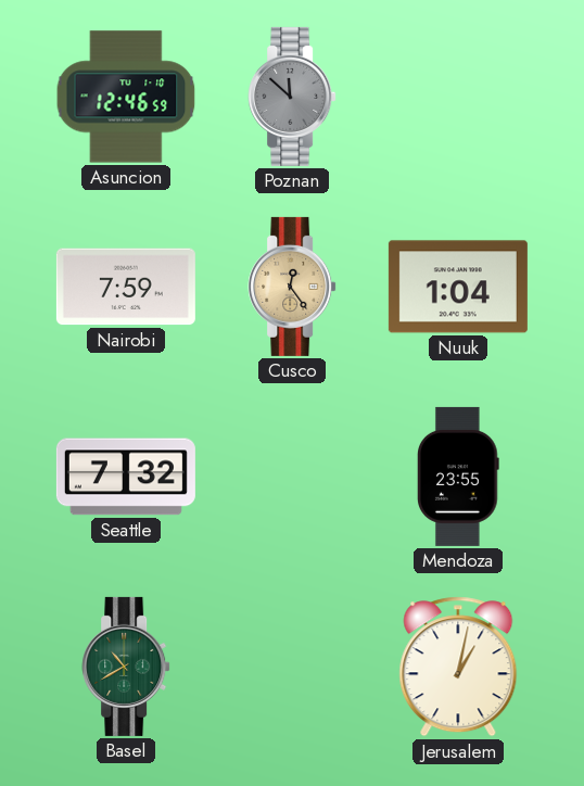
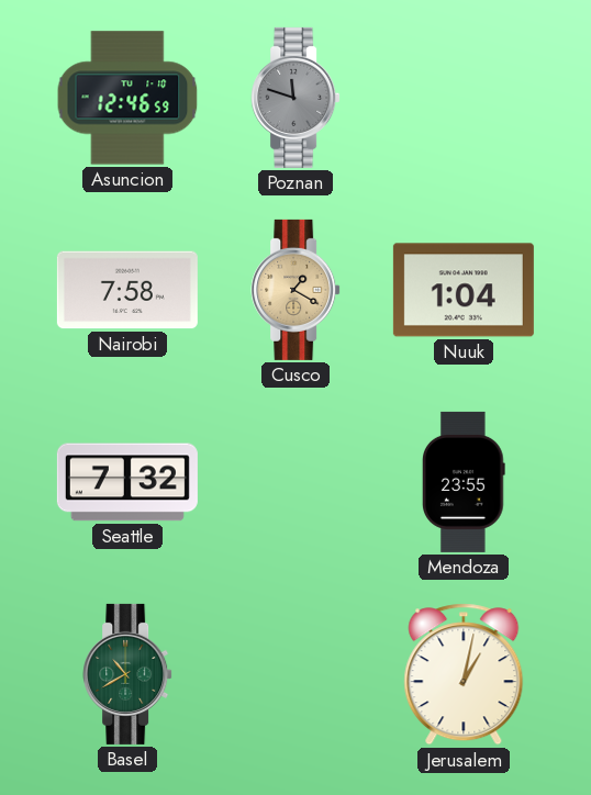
Poznan: 11:52 -> 11:48 (295, 98)
Nairobi: 7:59 -> 7:58 (127, 290)
Cusco: 12:24 -> 1:20 (295, 290)
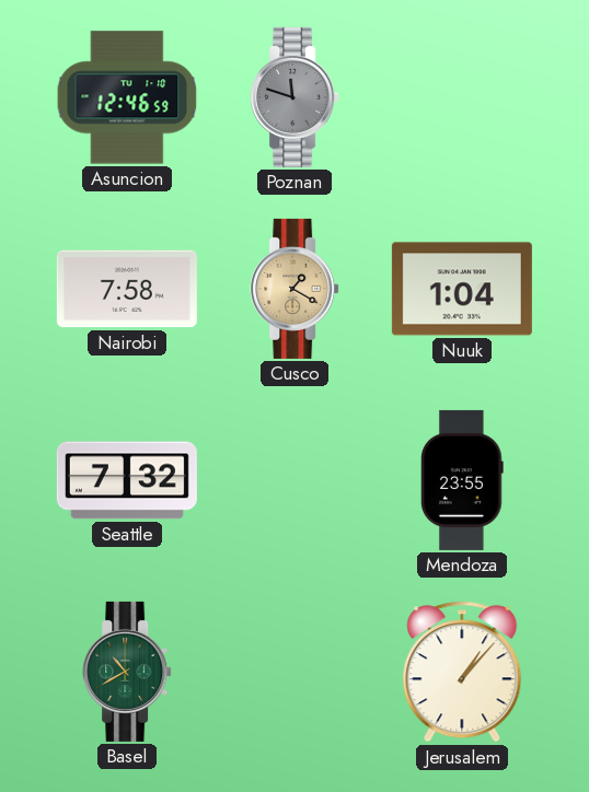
Jerusalem: 1:02 -> 1:07 (462, 672)
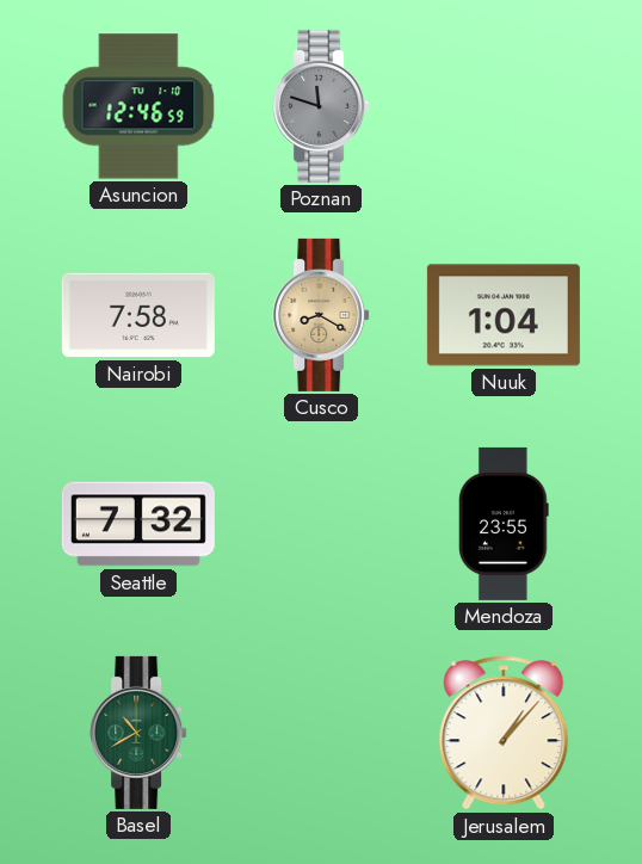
Cusco: 1:20 -> 8:20 (321, 315)
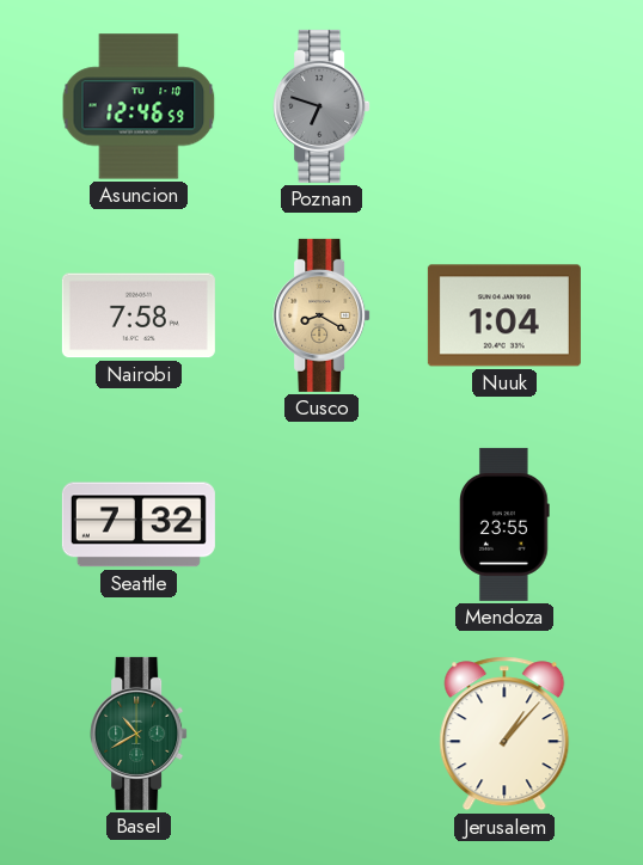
Poznan: 11:48 -> 6:48 (321, 106)
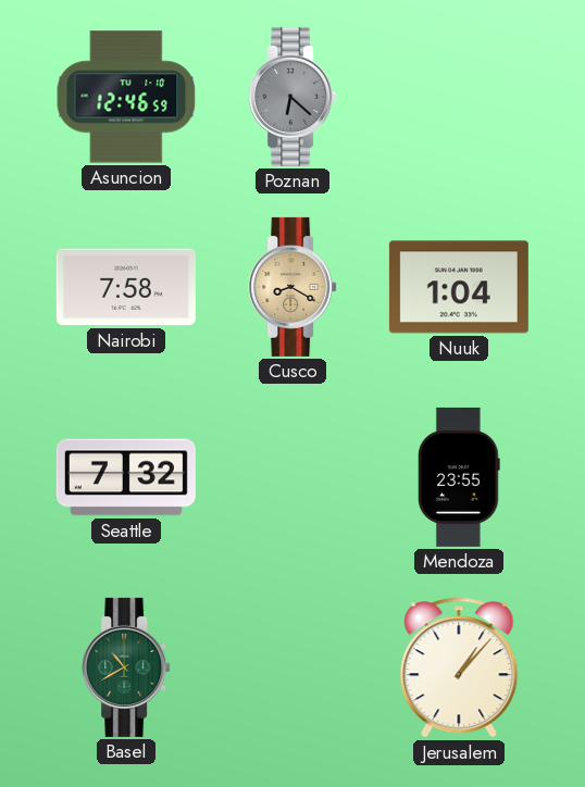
Poznan: 6:48 -> 6:22 (292, 97)
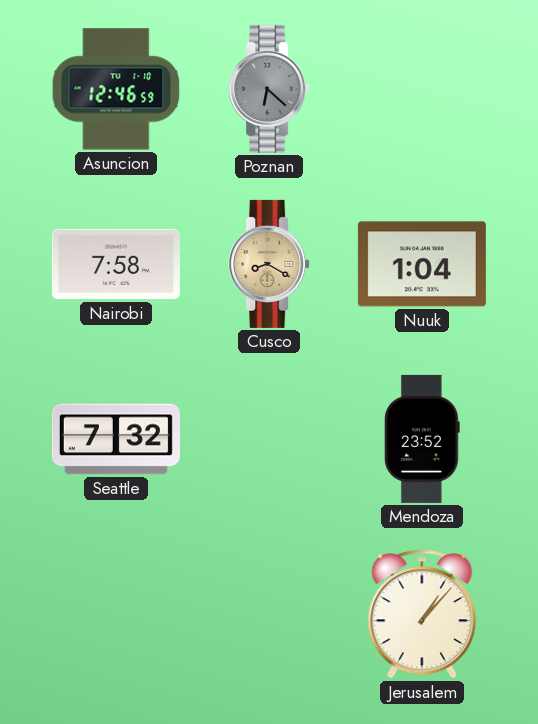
Mendoza: 23:55 -> 23:52 (422, 439)
Basel: 10:40 -> none (126, 667)
